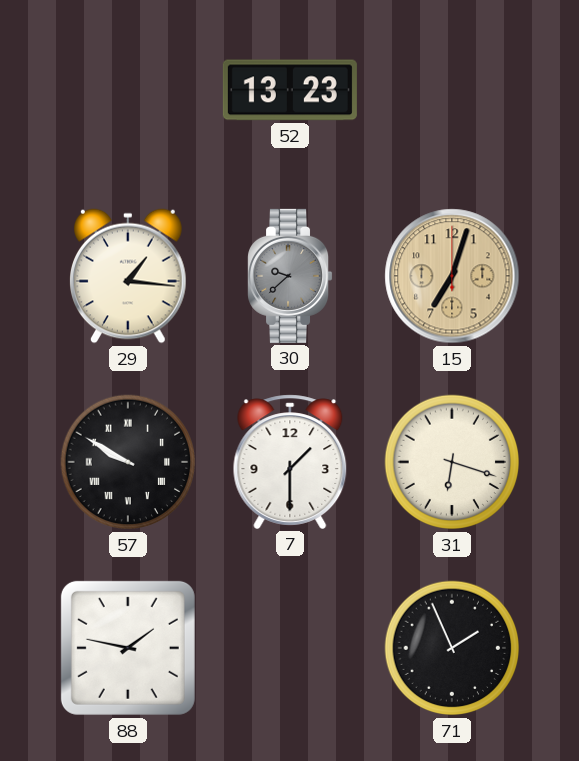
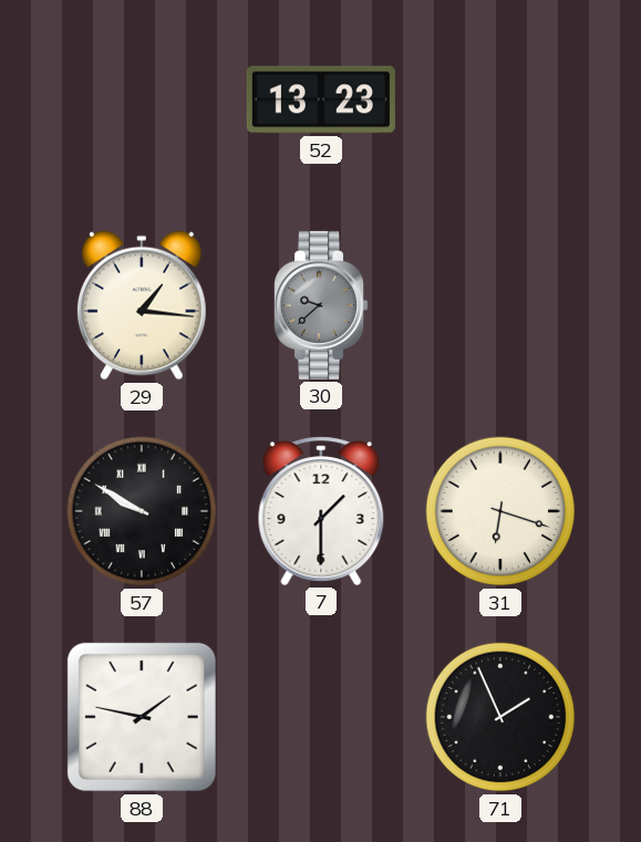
15: 7:03 -> none (452, 276)
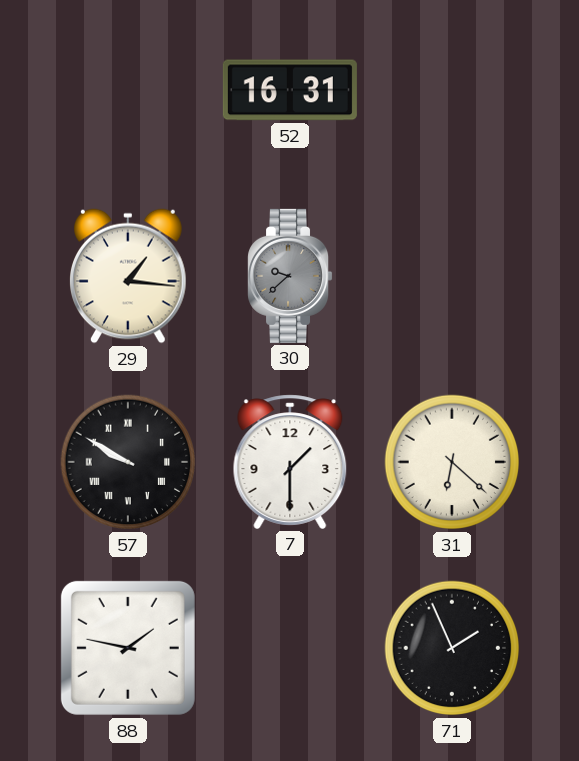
52: 13:23 -> 16:31 (290, 90)
31: 6:18 -> 6:22 (452, 462)
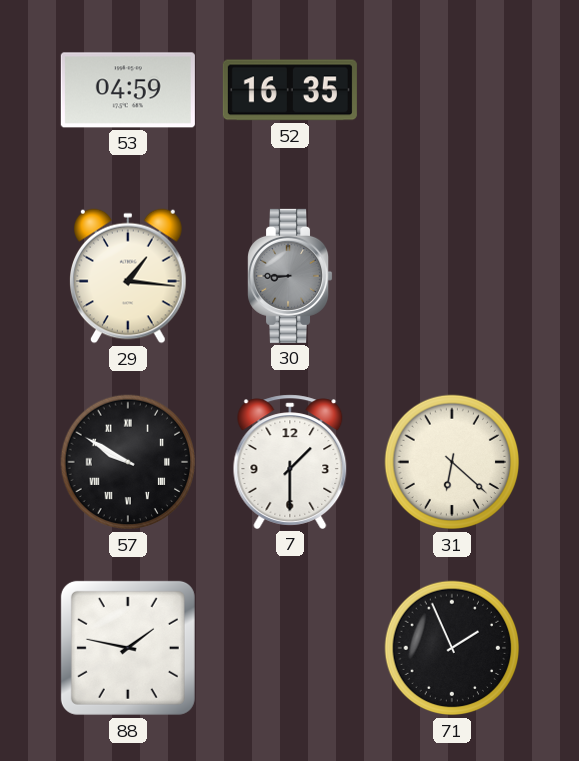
53: none -> 04:59 (128, 90)
52: 16:31 -> 16:35 (290, 90)
30: 9:38 -> 8:45 (290, 276)
